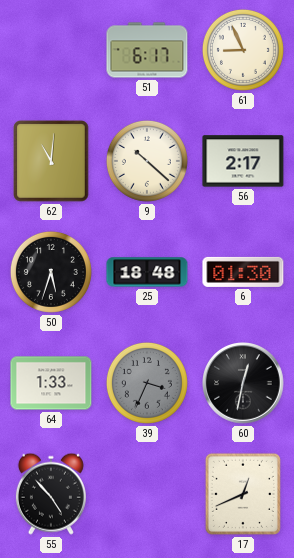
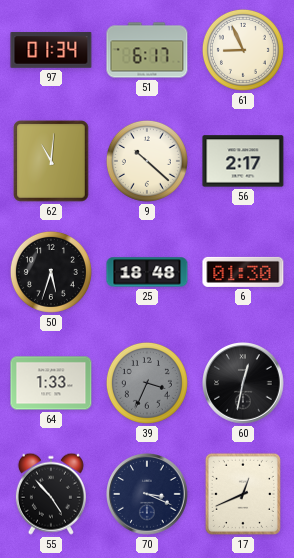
97: none -> 01:34 (51, 50)
70: none -> 3:19 (148, 495)
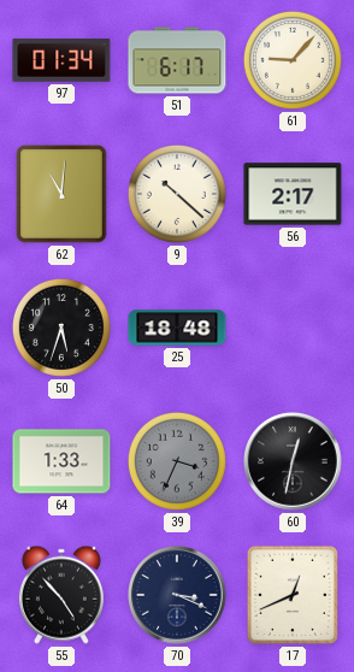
61: 8:56 -> 9:07 (293, 60)
6: 01:30 -> none (243, 272)
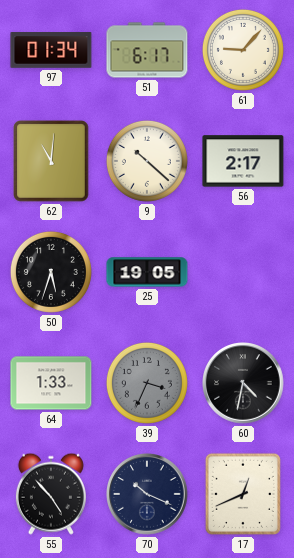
25: 18:48 -> 19:05 (147, 272)
60: 12:32 -> 4:32 (244, 384)
70: 3:19 -> 10:19 (148, 495)
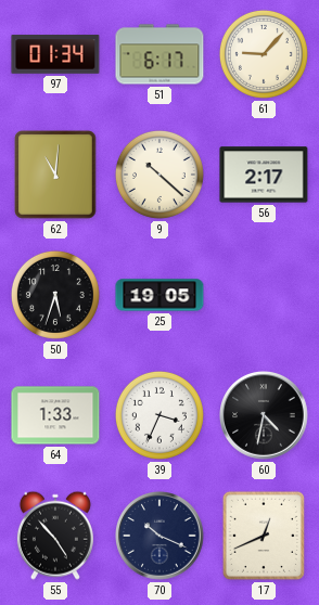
39 dial: grey -> white (159, 415)
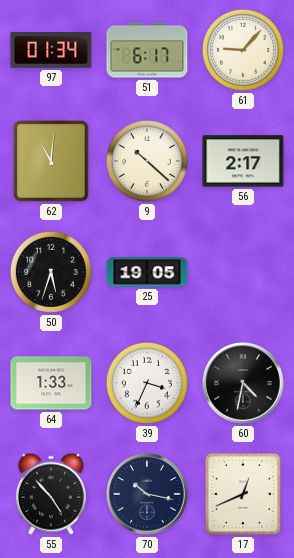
70: 10:19 -> 10:17 (148, 495)
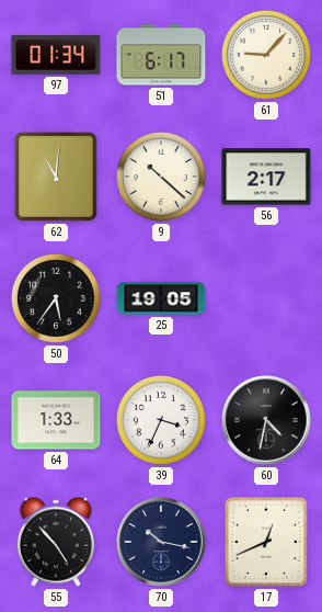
50: 5:33 -> 5:36 (56, 298)
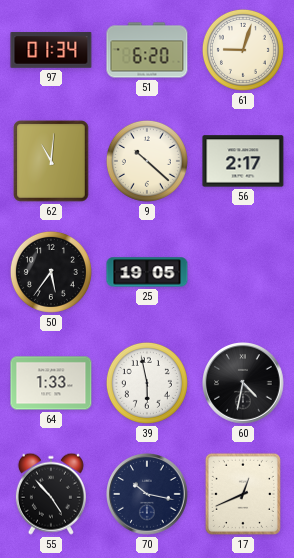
51: 6:17 -> 6:20 (147, 50)
61: 9:07 -> 9:03 (243, 50)
39: 3:34 -> 5:58 (147, 383)
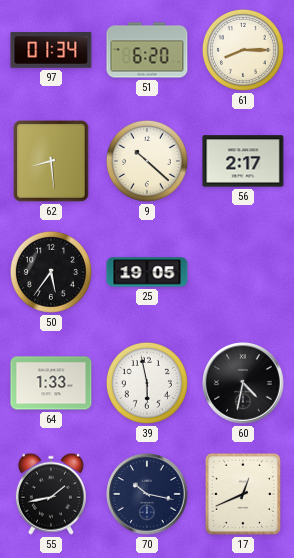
61: 9:03 -> 8:15 (243, 50)
62: 11:01 -> 8:29 (51, 161)
55: 4:53 -> 1:43 (51, 494)
